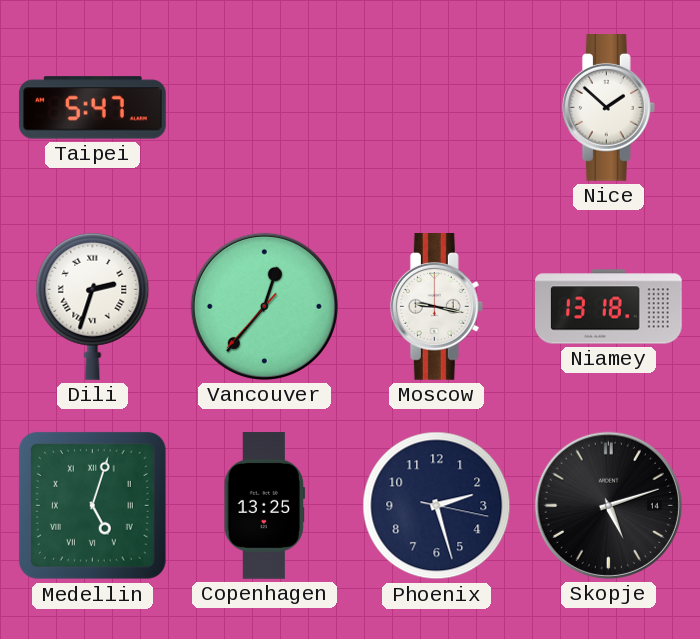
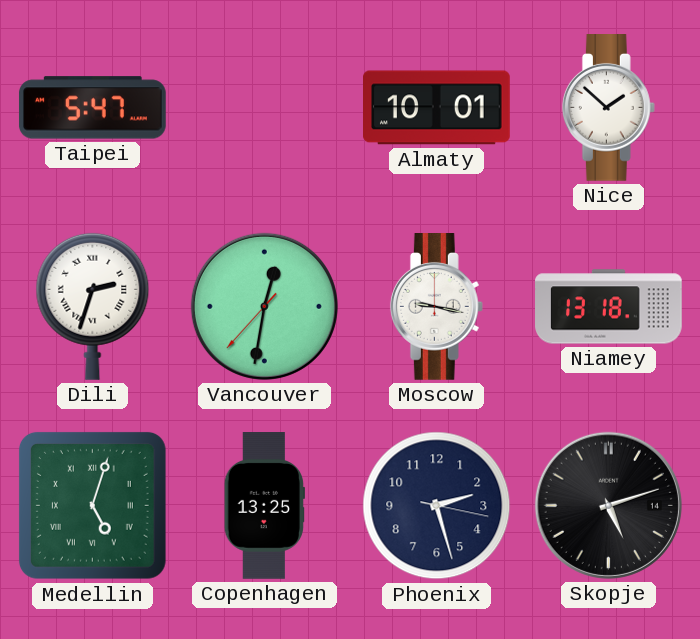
Almaty: none -> 10:01 (437, 108)
Vancouver: 12:36 -> 12:31 (264, 306)
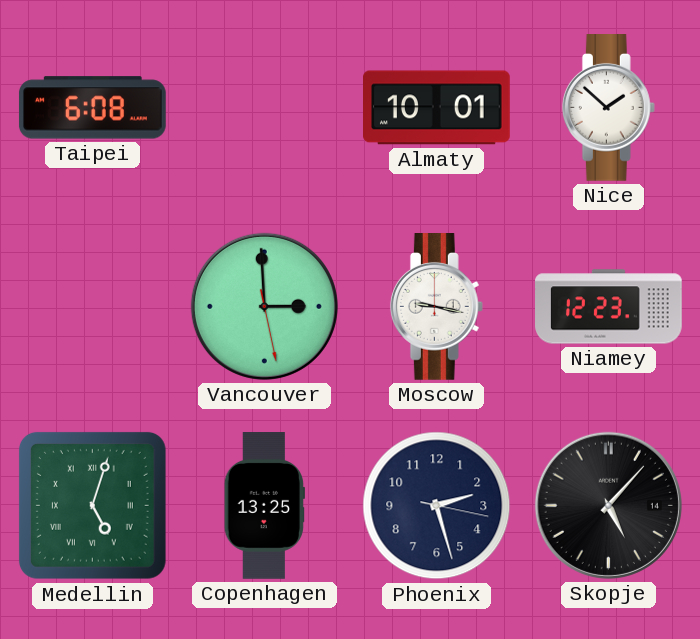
Taipei: 5:47 -> 6:08 (92, 108)
Dili: 2:33 -> none (93, 306)
Vancouver: 12:31 -> 2:59 (264, 306)
Niamey: 13:18 -> 12:23 (609, 307)
Skopje: 5:12 -> 5:07 (608, 505)
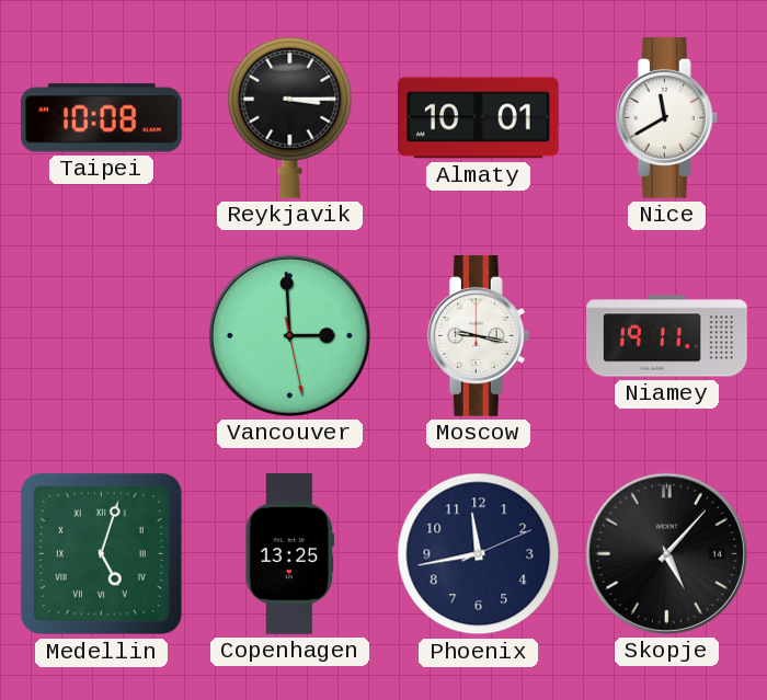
Taipei: 6:08 -> 10:08 (101, 118)
Reykjavik: none -> 3:15 (290, 117)
Nice: 1:52 -> 11:40 (666, 118)
Niamey: 12:23 -> 19:11 (667, 336)
Phoenix: 2:27 -> 11:43 (479, 554)
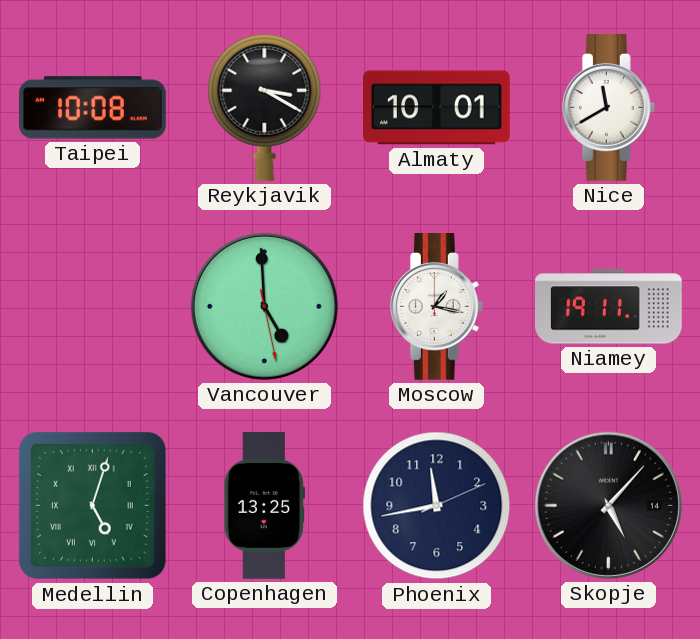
Reykjavik: 3:15 -> 3:20 (265, 107)
Vancouver: 2:59 -> 4:59 (264, 306)
Moscow: 9:17 -> 1:17 (436, 307)
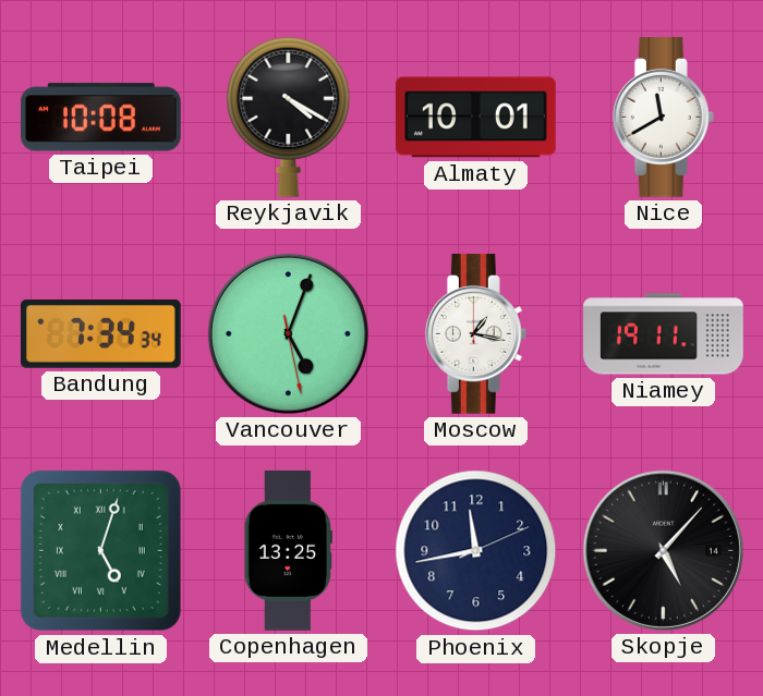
Reykjavik: 3:20 -> 4:20 (289, 117)
Bandung: none -> 7:34 (100, 333)
Vancouver: 4:59 -> 5:03 (288, 333)
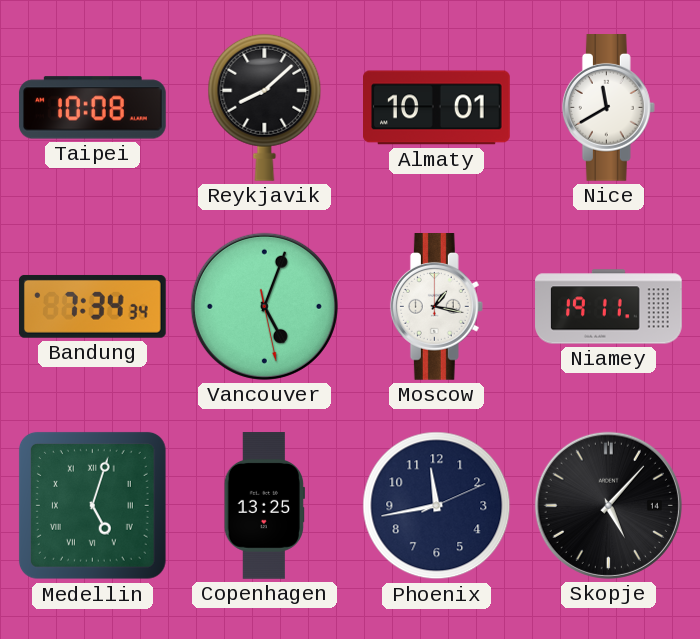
Reykjavik: 4:20 -> 8:08 (265, 107)
